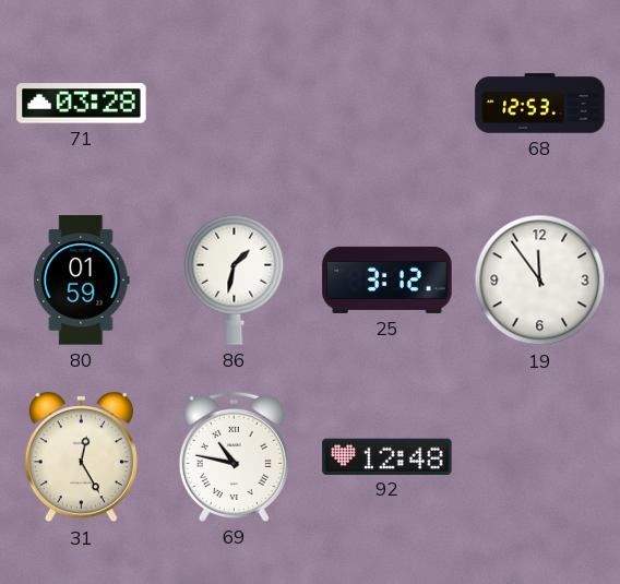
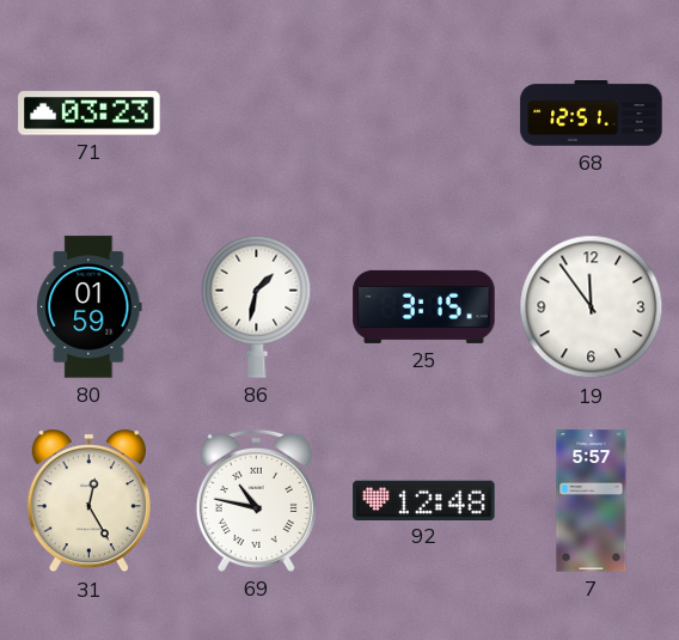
71: 03:28 -> 03:23 (90, 114)
68: 12:53 -> 12:51 (592, 114)
25: 3:12 -> 3:15 (424, 306)
7: none -> 5:57 (592, 501)
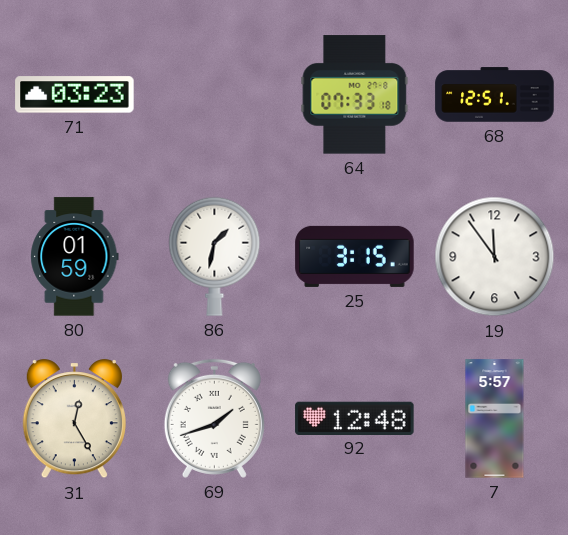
64: none -> 07:33 (355, 95)
69: 10:47 -> 1:42 (214, 418)
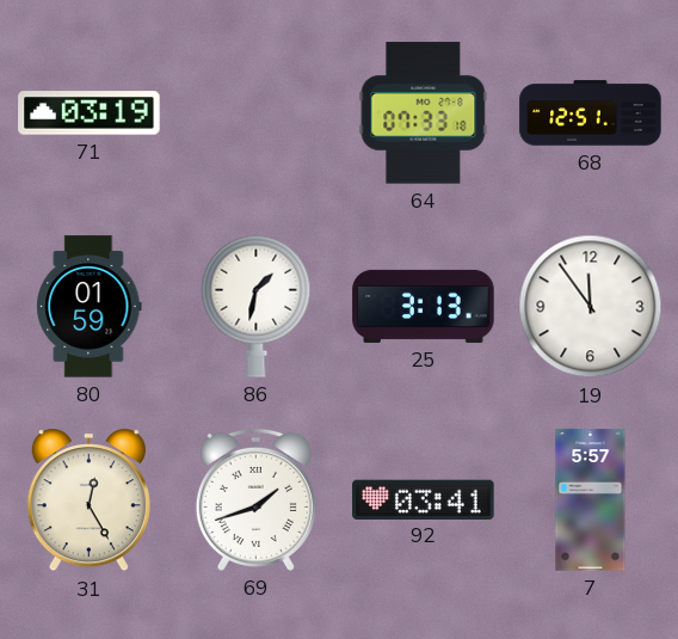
71: 03:23 -> 03:19 (90, 113)
25: 3:15 -> 3:13 (424, 306)
92: 12:48 -> 03:41 (424, 499)
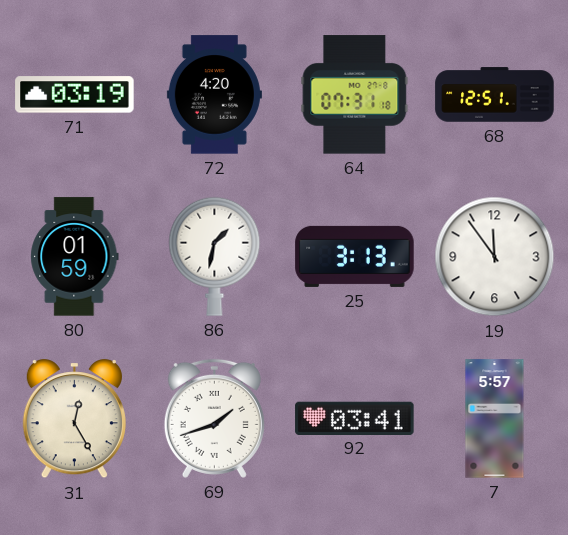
72: none -> 4:20 (214, 95)
64: 07:33 -> 07:31 (355, 95)
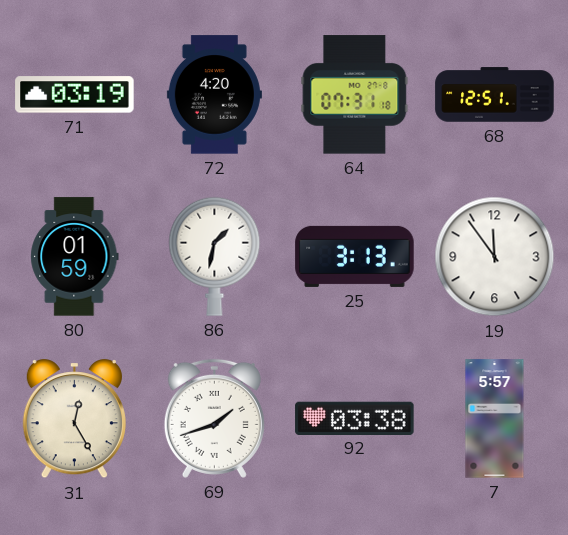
92: 03:41 -> 03:38 (355, 418)
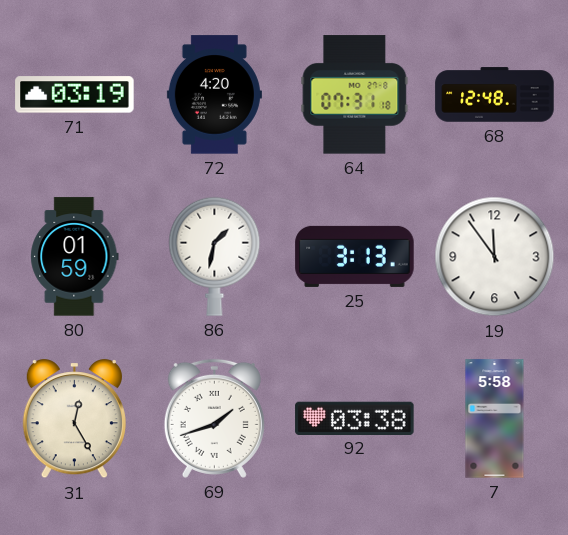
68: 12:51 -> 12:48 (495, 95)
7: 5:57 -> 5:58 (495, 419)
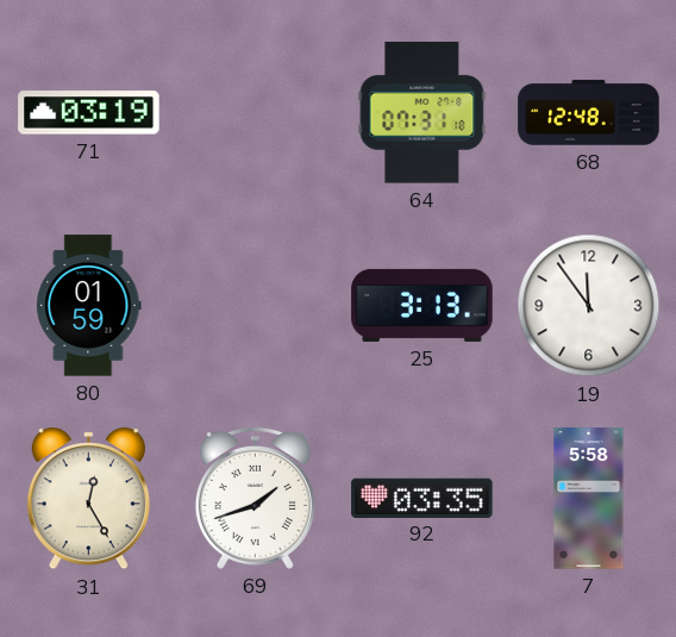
72: 4:20 -> none (214, 95)
86: 1:32 -> none (215, 256)
92: 03:38 -> 03:35 (422, 498)
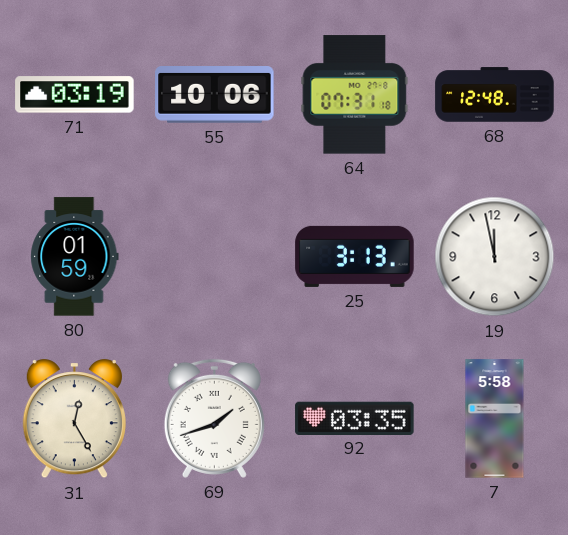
55: none -> 10:06 (215, 95)
19: 11:54 -> 11:58 (495, 257)
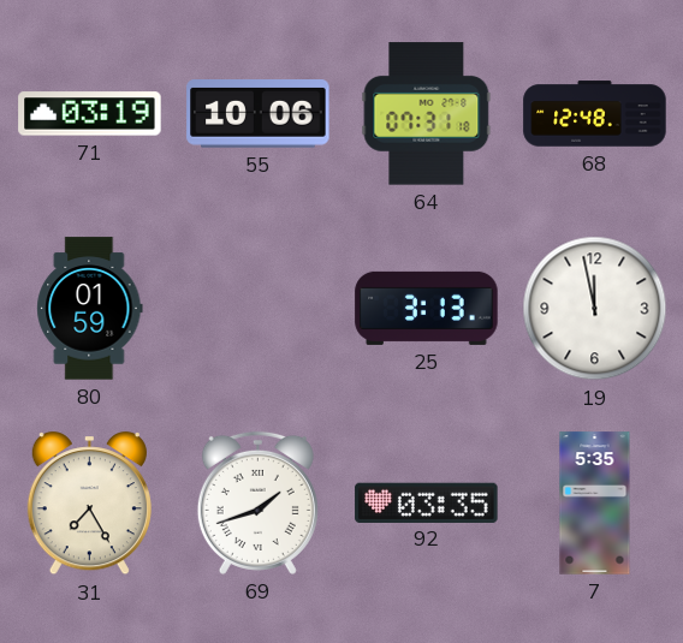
31: 12:25 -> 7:25 (89, 504)
7: 5:58 -> 5:35 (595, 504)
